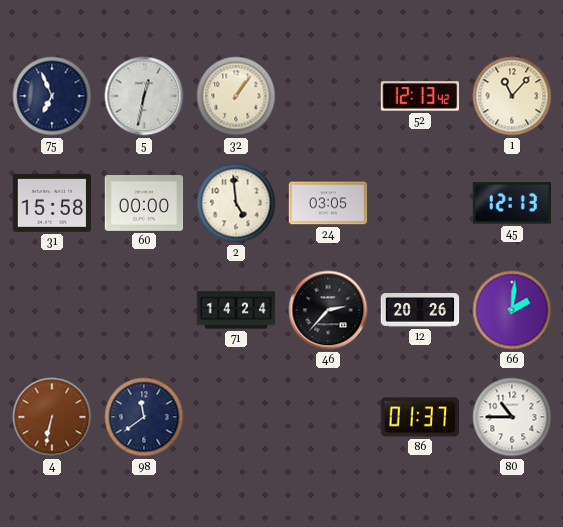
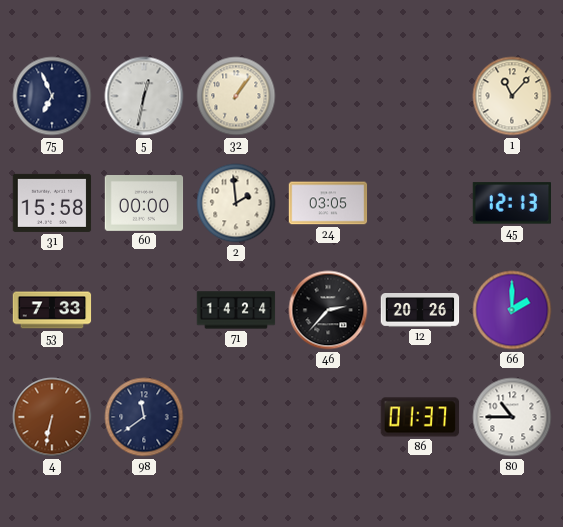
52: 12:13 -> none (420, 96)
2: 4:59 -> 1:59 (236, 203)
53: none -> 7:33 (52, 310)
66: 2:01 -> 2:00 (512, 310)
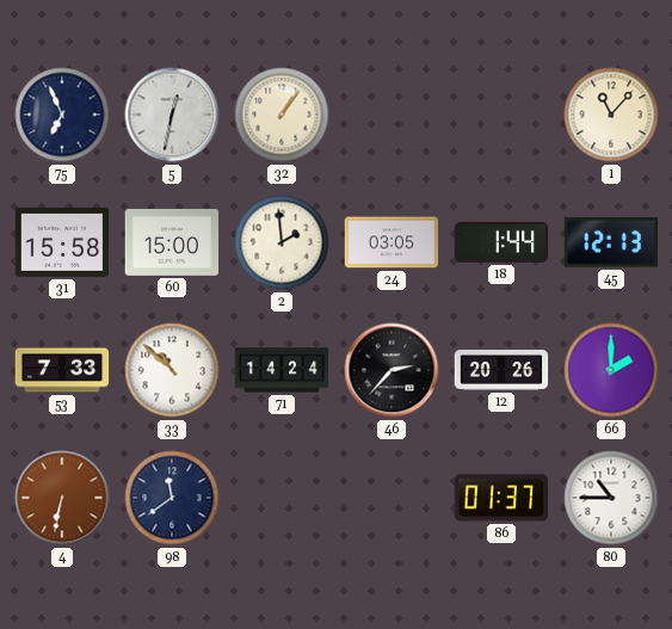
60: 00:00 -> 15:00 (172, 243)
18: none -> 1:44 (501, 242)
33: none -> 10:52 (172, 370)
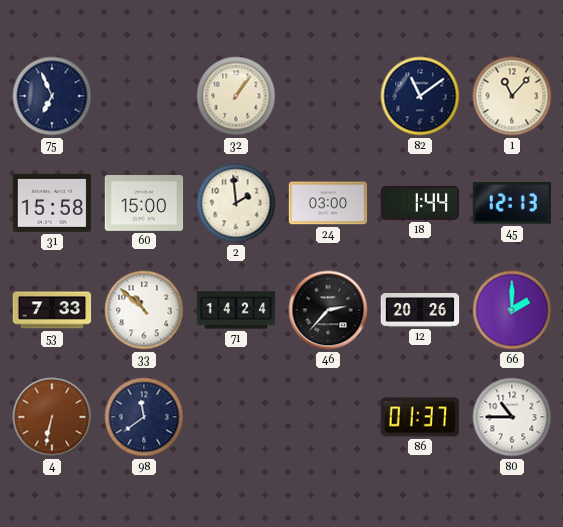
5: 12:32 -> none (172, 115)
82: none -> 11:09 (420, 96)
24: 03:05 -> 03:00 (328, 203)
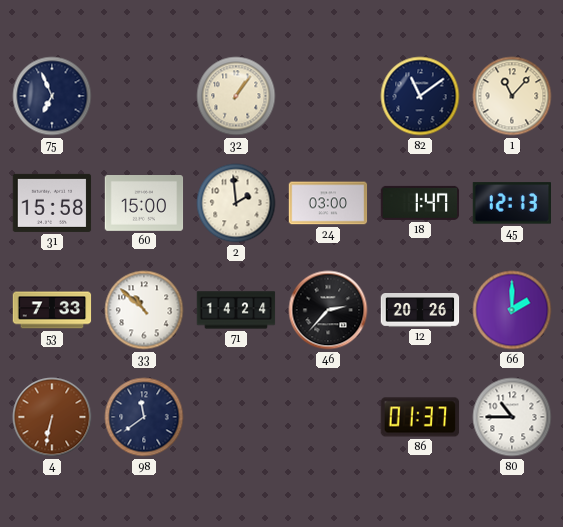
18: 1:44 -> 1:47 (420, 203)
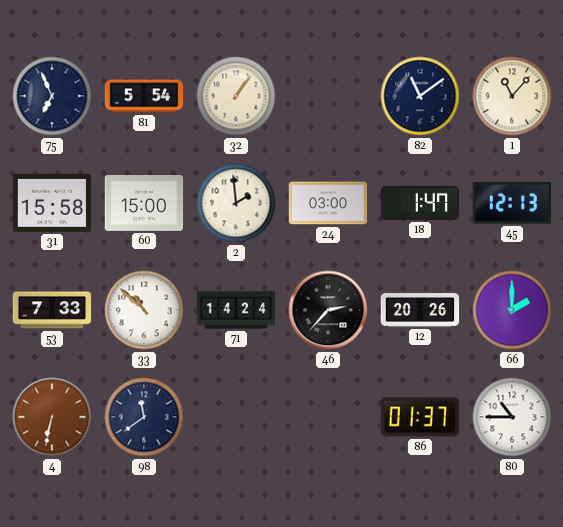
81: none -> 5:54 (144, 96)
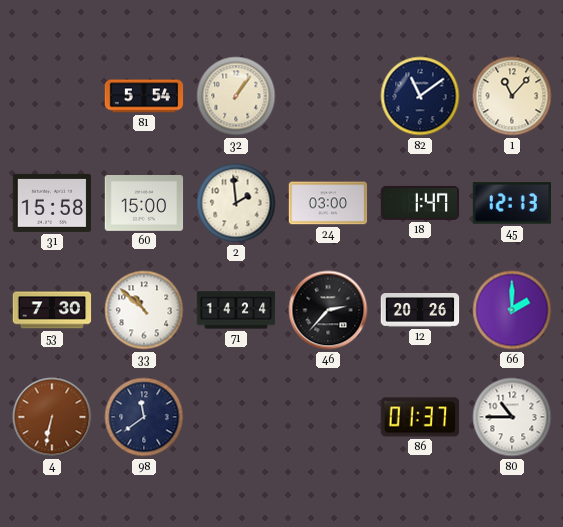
75: 6:56 -> none (52, 96)
53: 7:33 -> 7:30 (52, 310)
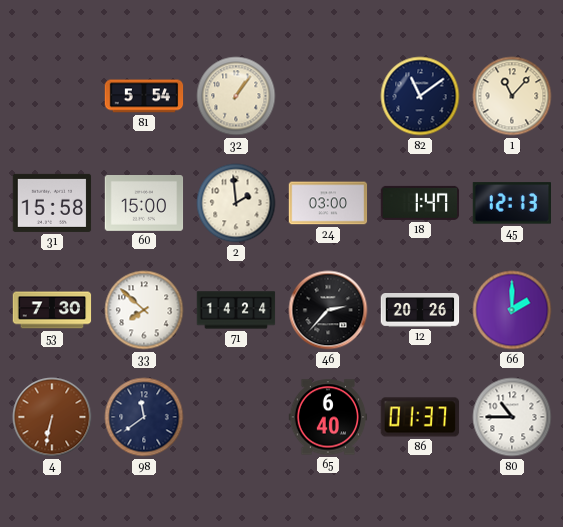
33: 10:52 -> 7:52 (144, 310)
65: none -> 6:40 (328, 417)
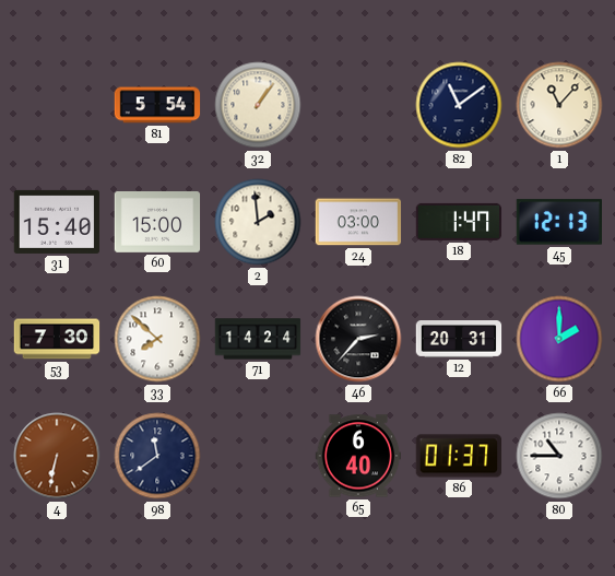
31: 15:58 -> 15:40 (57, 222)
12: 20:26 -> 20:31 (459, 340)
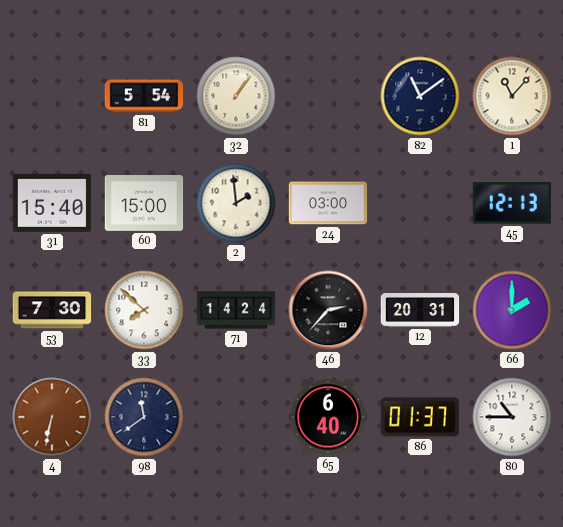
18: 1:47 -> none (459, 222)
